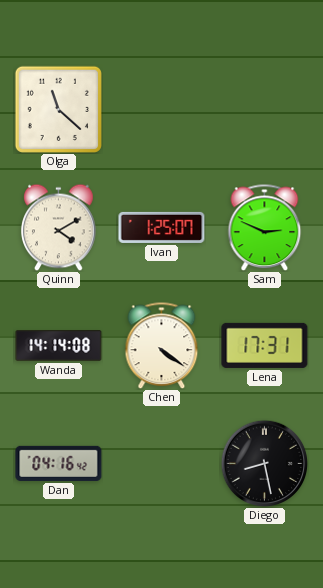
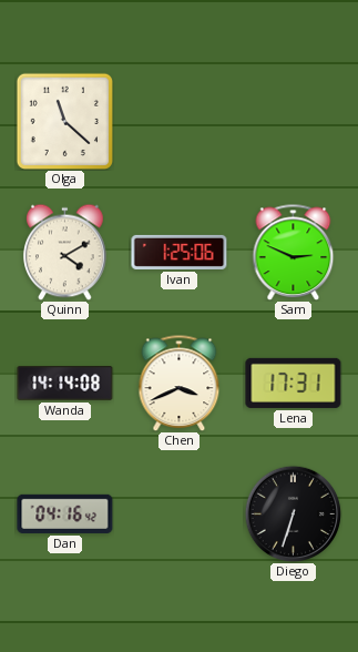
Ivan: 1:25:07 -> 1:25:06 (180, 252)
Chen: 4:21 -> 3:41 (180, 383)
Diego: 8:28 -> 6:33 (293, 513)
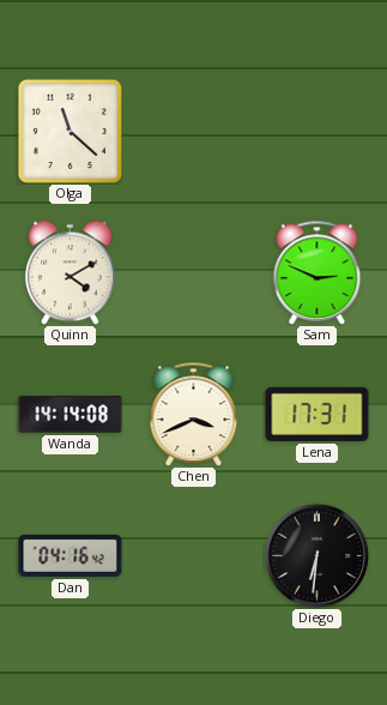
Ivan: 1:25 -> none (180, 252)
Diego: 6:33 -> 6:31 (316, 555)
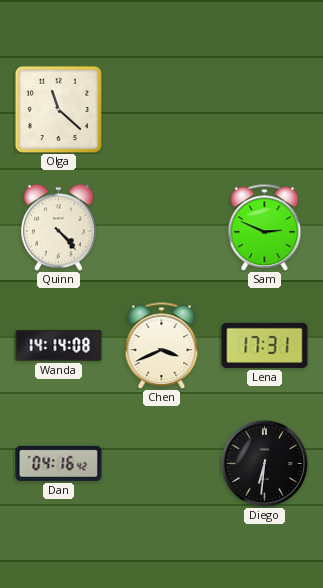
Quinn: 4:10 -> 4:23 (59, 227)
